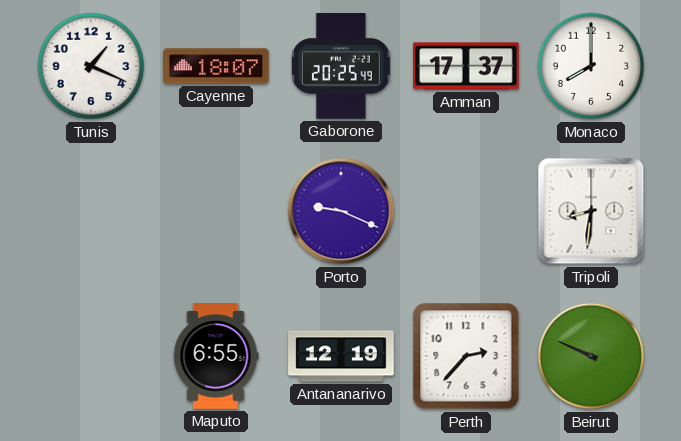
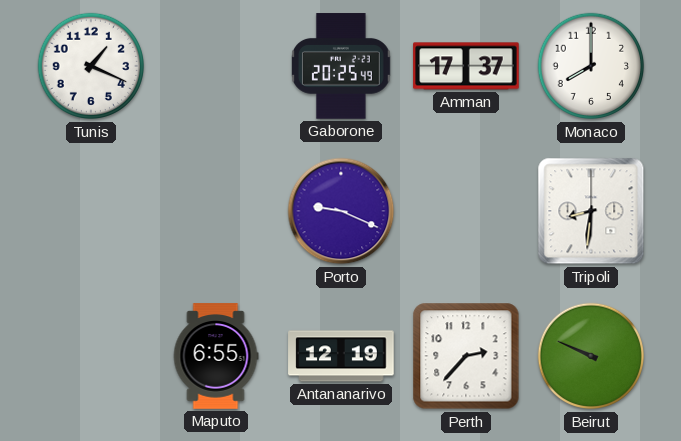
Cayenne: 18:07 -> none (216, 66)
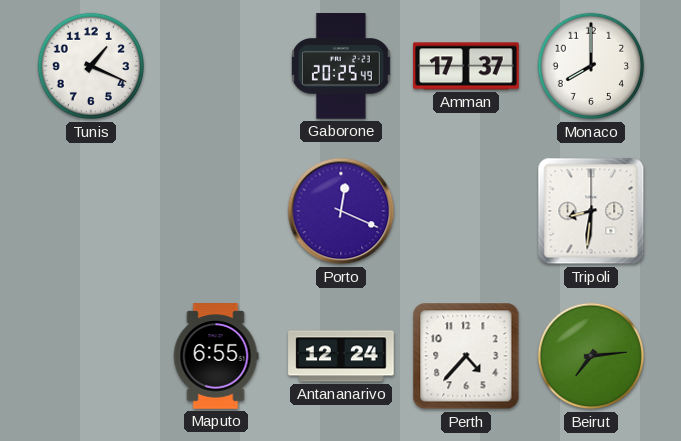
Porto: 9:19 -> 12:19 (341, 211)
Antananarivo: 12:19 -> 12:24 (341, 356)
Perth: 2:37 -> 4:37 (466, 356)
Beirut: 9:49 -> 7:14 (590, 356)
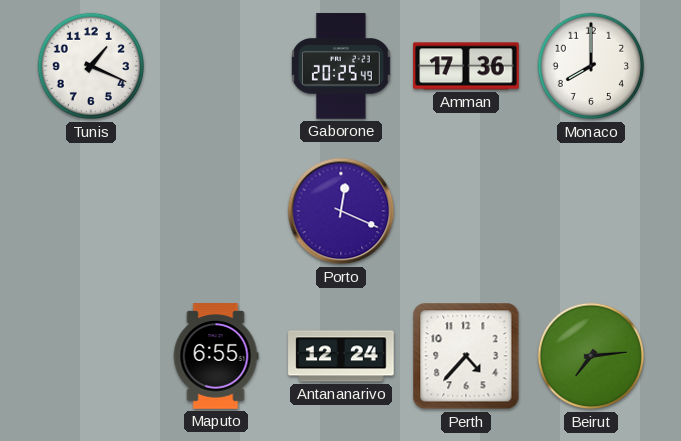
Amman: 17:37 -> 17:36 (466, 66)
Tripoli: 8:31 -> none (591, 211)
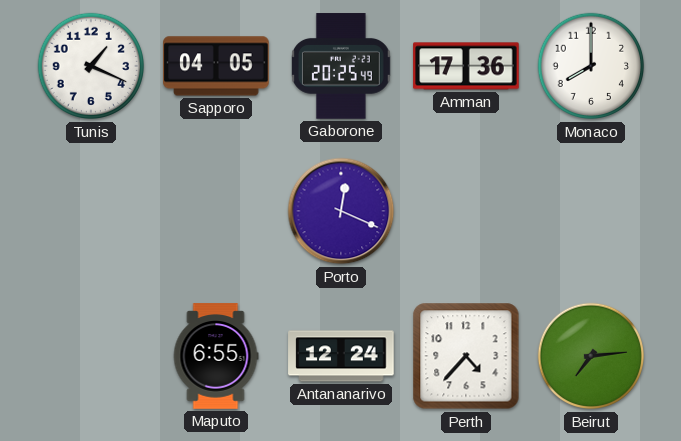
Sapporo: none -> 04:05 (216, 66)
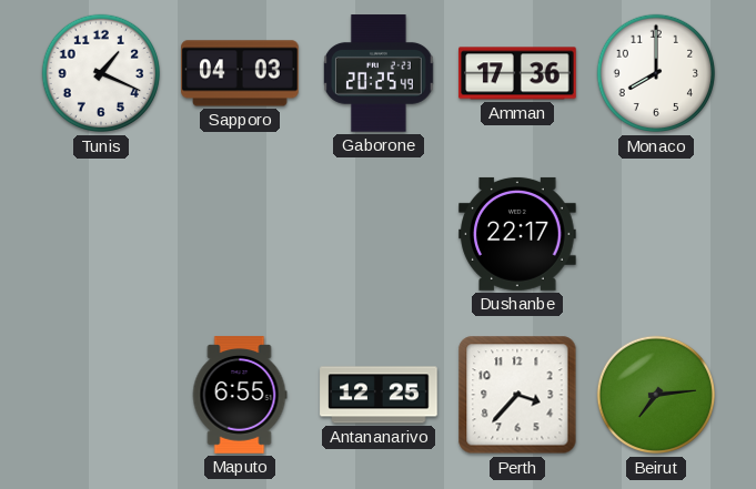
Sapporo: 04:05 -> 04:03 (240, 73)
Porto: 12:19 -> none (341, 211)
Dushanbe: none -> 22:17 (517, 234)
Antananarivo: 12:24 -> 12:25 (379, 395)
Perth: 4:37 -> 3:37 (517, 395)
